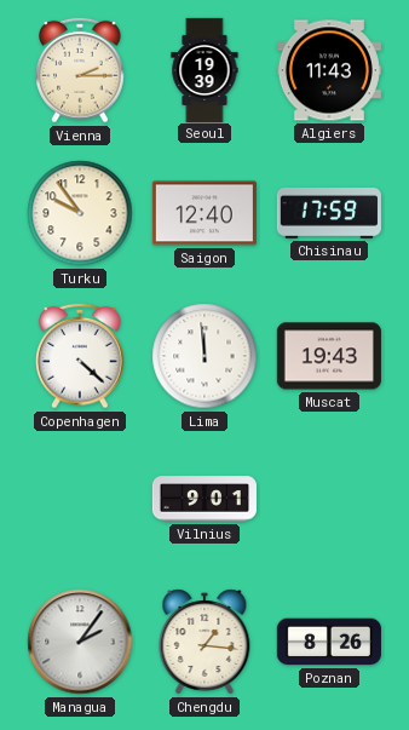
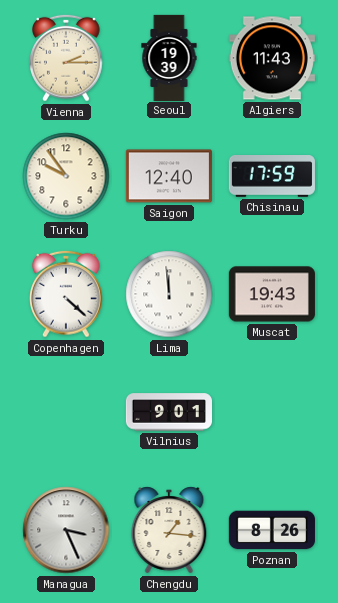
Managua: 2:06 -> 3:26 (66, 530)
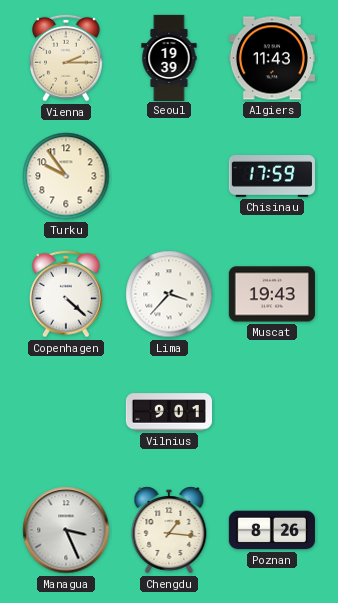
Saigon: 12:40 -> none (169, 176)
Lima: 11:59 -> 3:37 (169, 294)
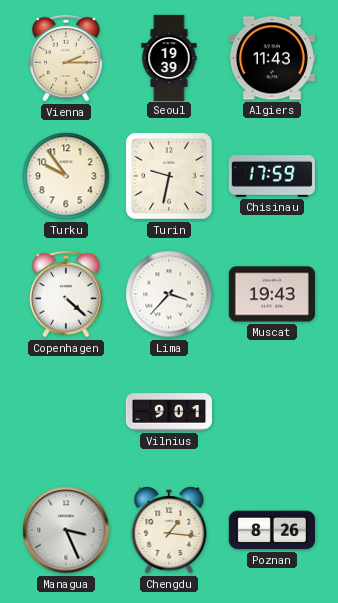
Turin: none -> 9:32 (169, 176)
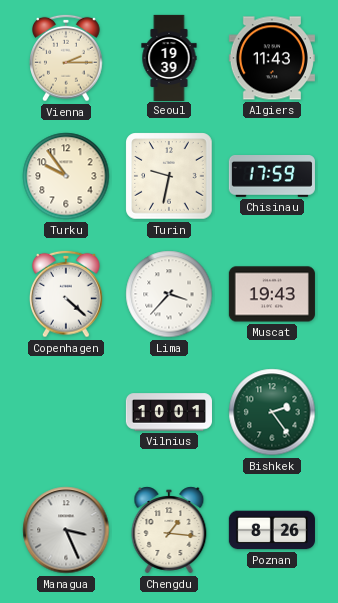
Vilnius: 9:01 -> 10:01 (169, 412)
Bishkek: none -> 2:24 (272, 412)
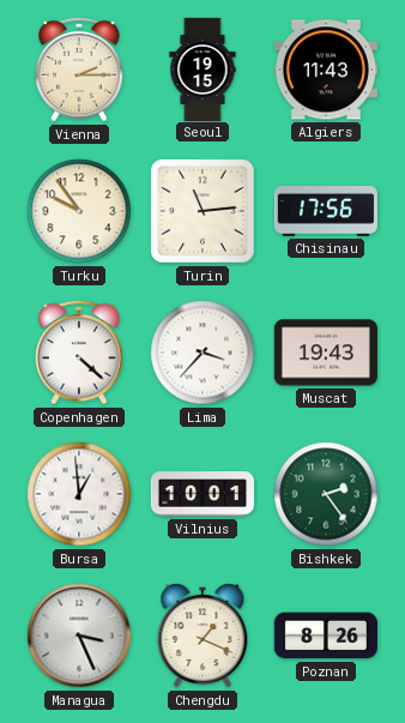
Seoul: 19:39 -> 19:15 (202, 68)
Turin: 9:32 -> 11:14 (202, 211)
Chisinau: 17:59 -> 17:56 (326, 212)
Bursa: none -> 12:59 (79, 494)
Chengdu: 1:16 -> 1:19 (202, 635)
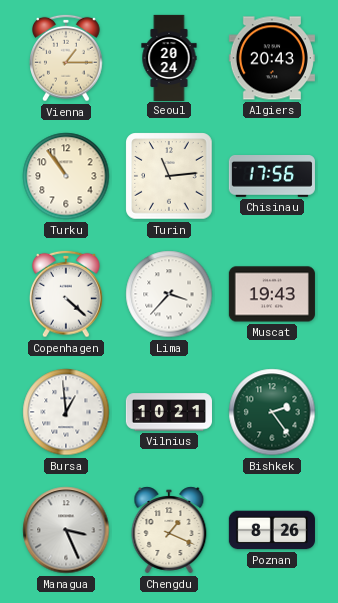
Vienna: 2:15 -> 1:15 (67, 58)
Seoul: 19:15 -> 20:24 (169, 57)
Algiers: 11:43 -> 20:43 (272, 58)
Turku: 9:54 -> 10:54 (66, 176)
Vilnius: 10:01 -> 10:21 (169, 412)
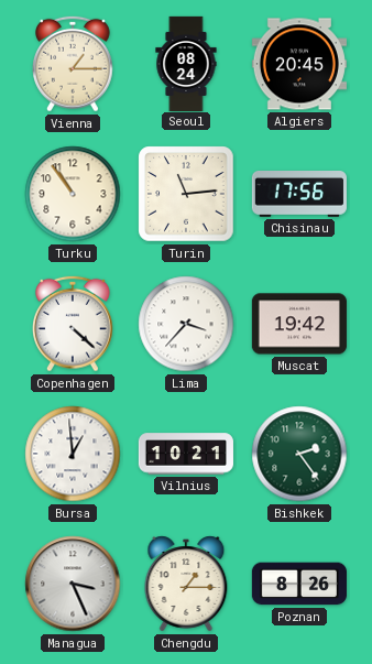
Seoul: 20:24 -> 08:24 (186, 63)
Algiers: 20:43 -> 20:45 (299, 64)
Muscat: 19:43 -> 19:42 (299, 324)
Chengdu: 1:19 -> 1:15 (186, 584)
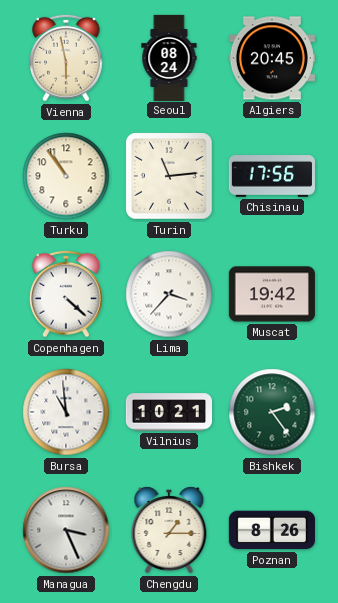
Vienna: 1:15 -> 5:58 (67, 58)
Bursa: 12:59 -> 10:59 (66, 412)
